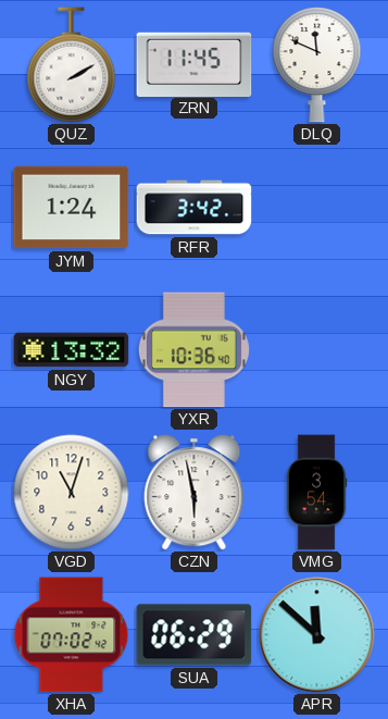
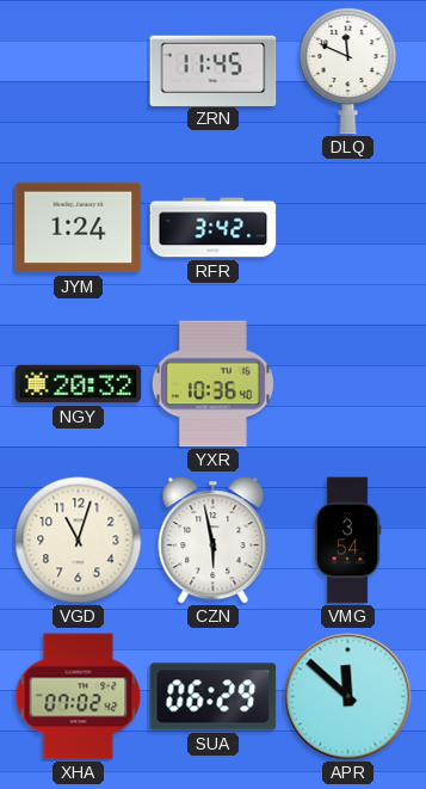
QUZ: 2:10 -> none (72, 65)
NGY: 13:32 -> 20:32 (79, 384)
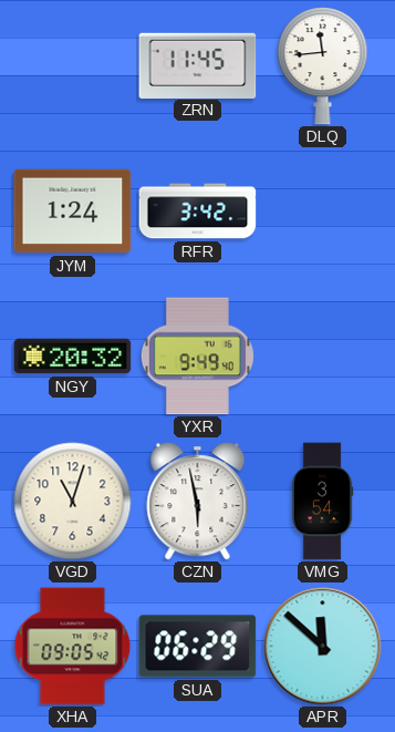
DLQ: 11:49 -> 11:44 (323, 66)
YXR: 10:36 -> 9:49 (197, 357)
XHA: 07:02 -> 09:05 (73, 647)
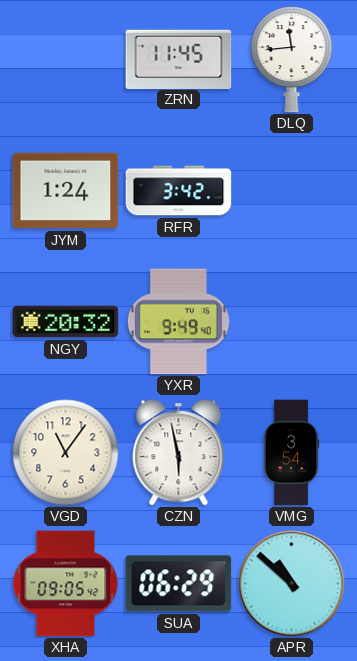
VGD: 11:03 -> 11:06 (66, 453)
APR: 11:52 -> 10:52 (292, 584)
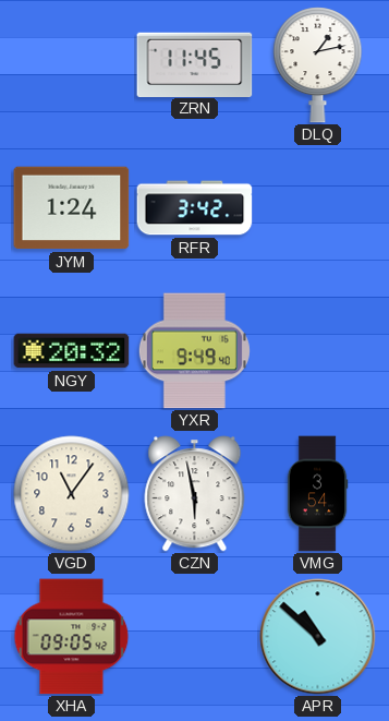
DLQ: 11:44 -> 1:13 (318, 65)
SUA: 06:29 -> none (179, 584)
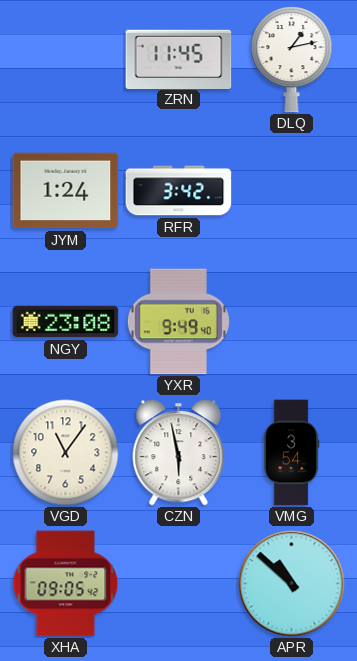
NGY: 20:32 -> 23:08 (66, 322)
